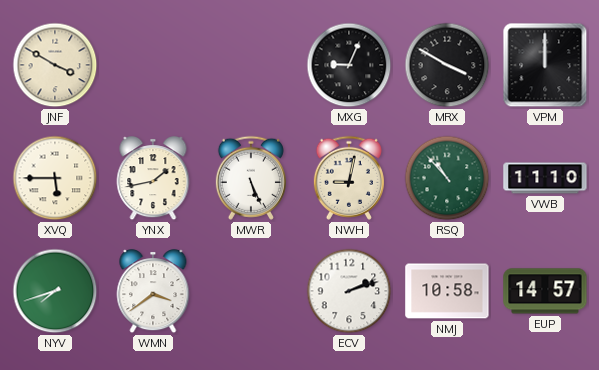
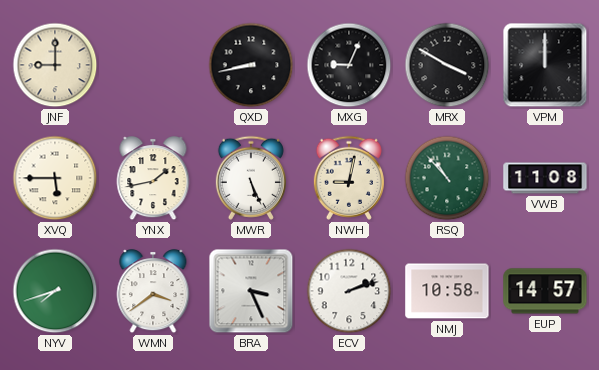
JNF: 3:50 -> 9:00 (55, 65)
QXD: none -> 8:43 (251, 65)
VWB: 11:10 -> 11:08 (545, 178)
BRA: none -> 3:26 (251, 291)
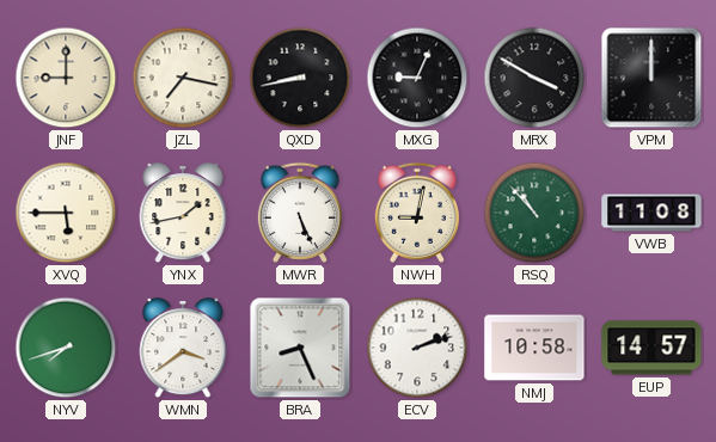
JZL: none -> 7:17 (183, 78)
BRA: 3:26 -> 8:26 (300, 348)
